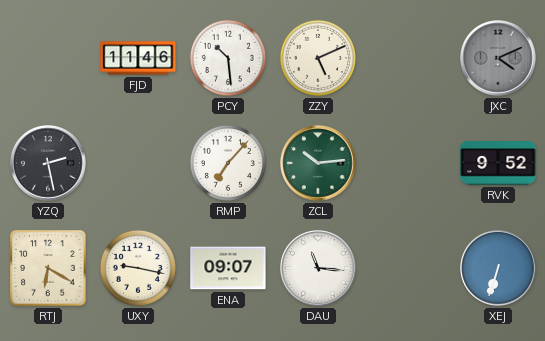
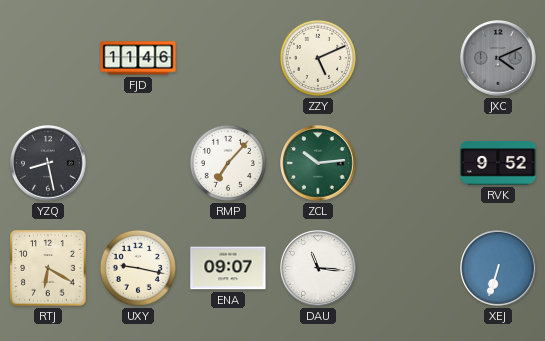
PCY: 10:29 -> none (228, 58)
YZQ: 2:28 -> 8:28 (48, 163)
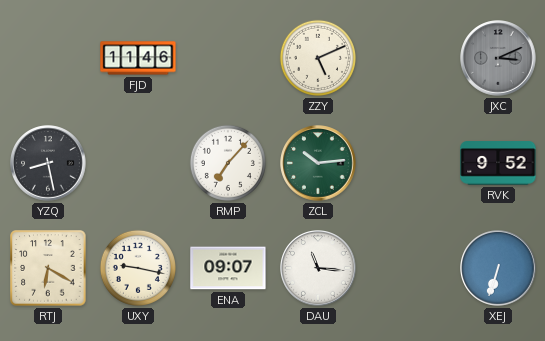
JXC: 4:11 -> 3:11 (498, 58)
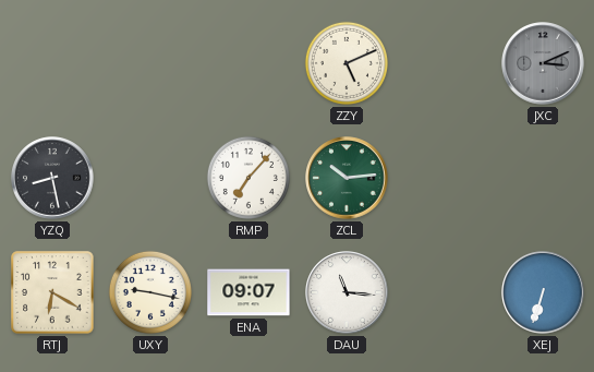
FJD: 11:46 -> none (138, 58)
RVK: 9:52 -> none (498, 163)
